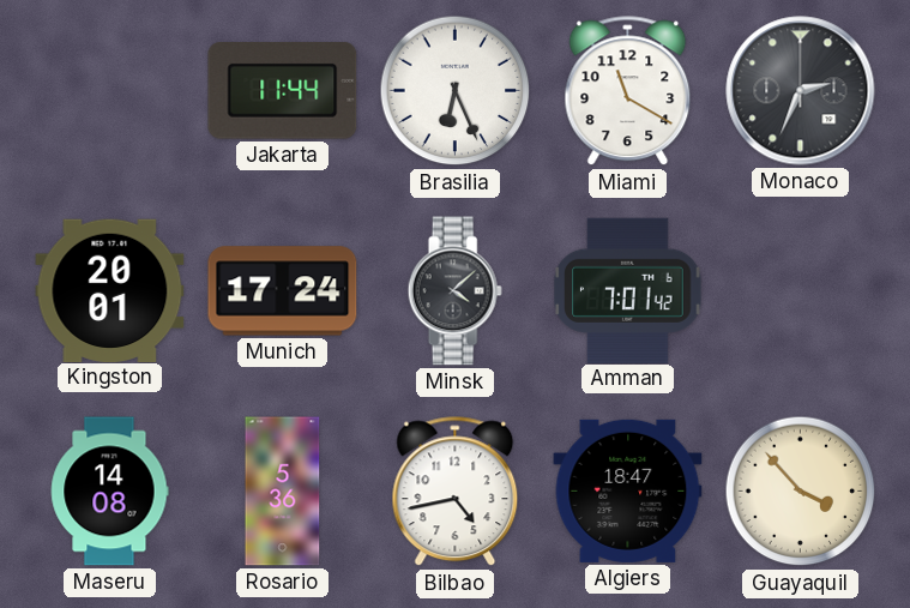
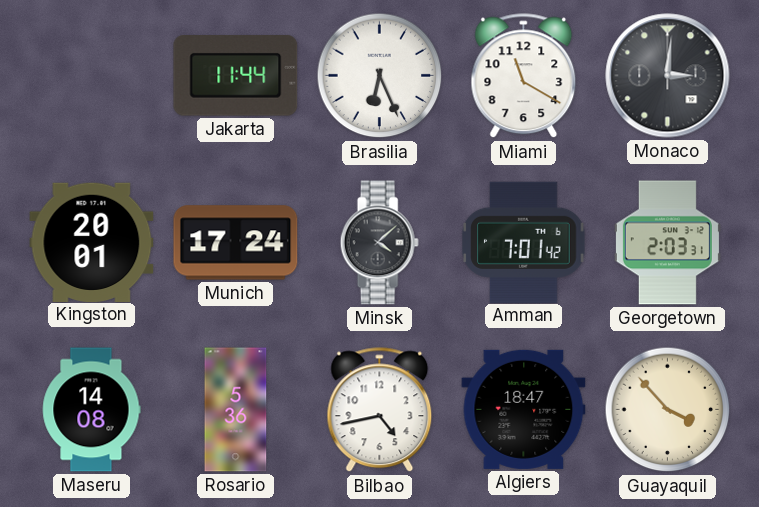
Monaco: 2:34 -> 3:01 (668, 76)
Georgetown: none -> 2:03 (667, 243)
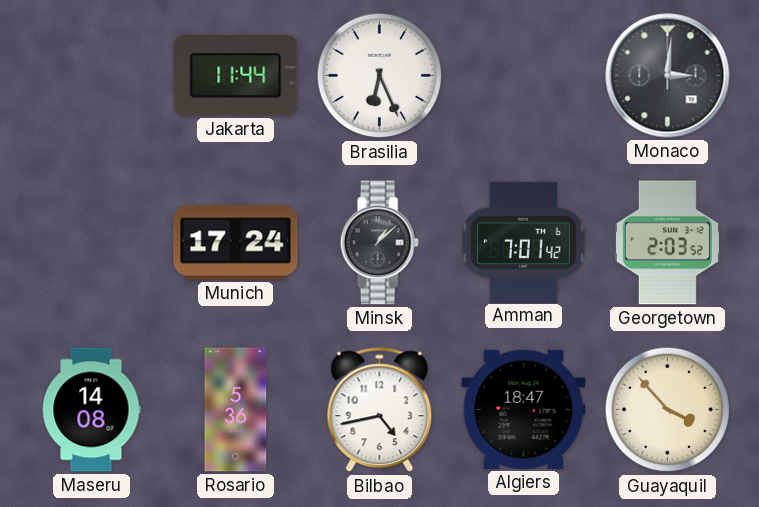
Miami: 11:20 -> none (524, 76)
Kingston: 20:01 -> none (92, 242)
Minsk: 4:08 -> 1:08 (379, 243)
Georgetown: 2:03:31 -> 2:03:52 (667, 243)
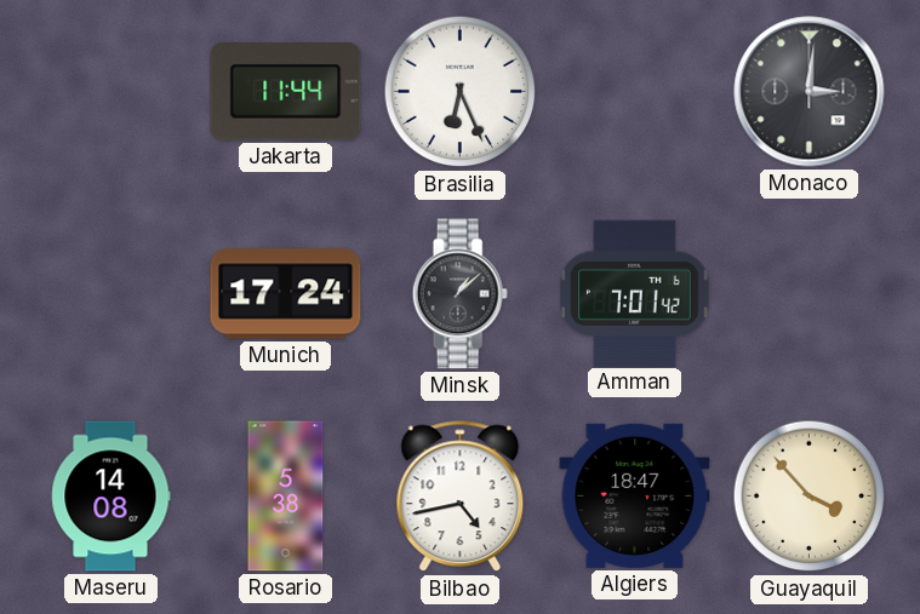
Georgetown: 2:03 -> none (667, 243)
Rosario: 5:36 -> 5:38 (286, 497)
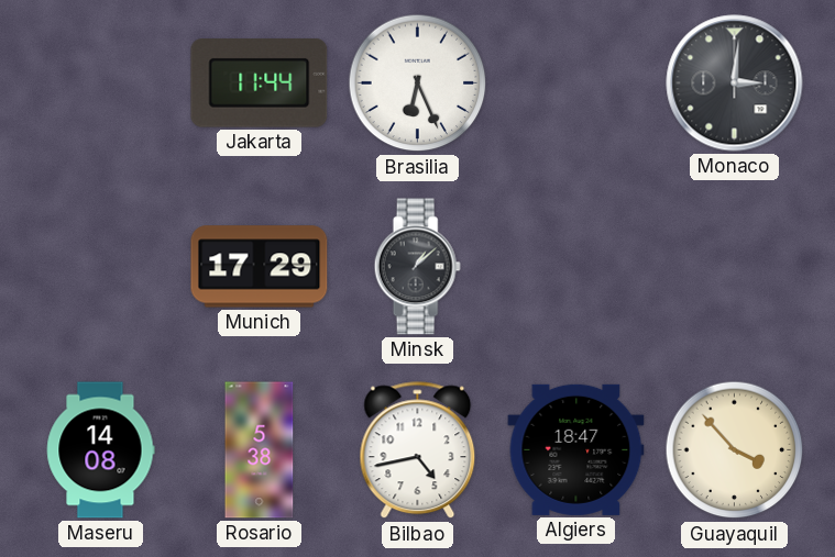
Munich: 17:24 -> 17:29 (260, 267)
Amman: 7:01 -> none (635, 293)
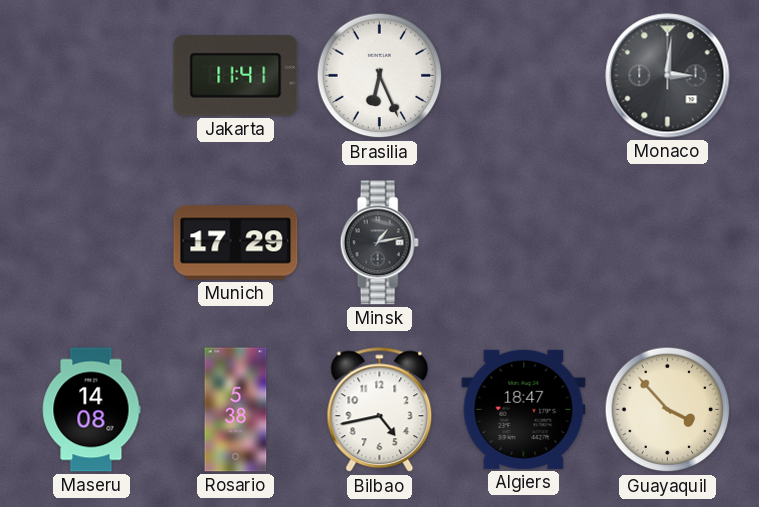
Jakarta: 11:44 -> 11:41 (236, 76)
Minsk: 1:08 -> 1:13 (379, 243)
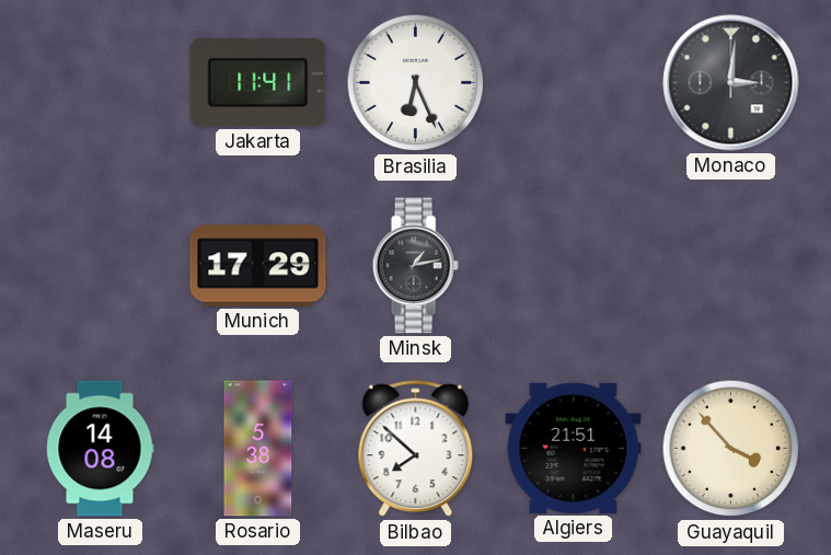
Bilbao: 4:43 -> 7:52 (416, 449)
Algiers: 18:47 -> 21:51 (574, 448)
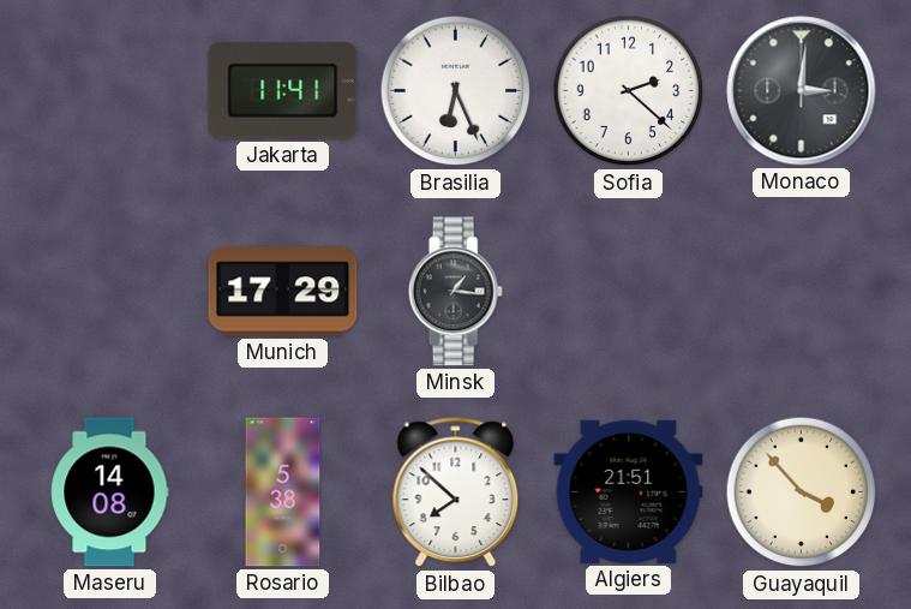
Sofia: none -> 2:22 (629, 91)
Minsk: 1:13 -> 1:16 (455, 292)
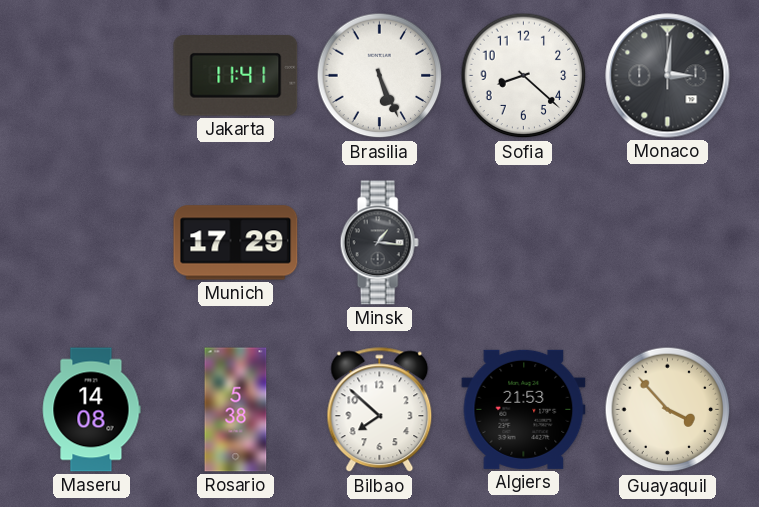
Brasilia: 6:26 -> 5:26 (380, 76)
Sofia: 2:22 -> 8:22 (524, 76)
Algiers: 21:51 -> 21:53 (524, 409)
